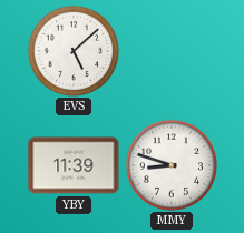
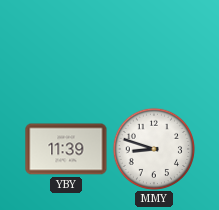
EVS: 5:08 -> none (74, 51)
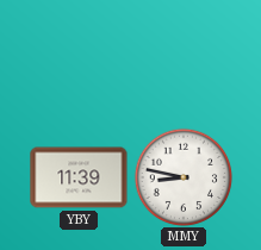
MMY: 8:48 -> 8:47 (184, 177)
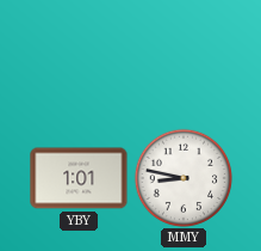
YBY: 11:39 -> 1:01 (79, 178)
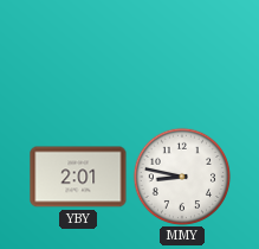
YBY: 1:01 -> 2:01 (78, 177)
